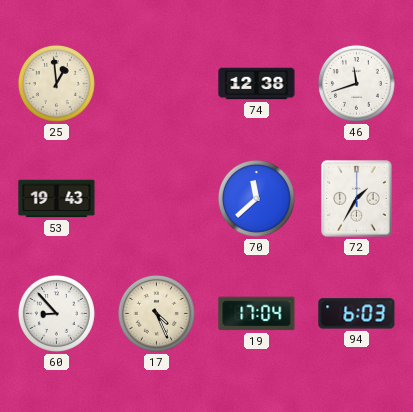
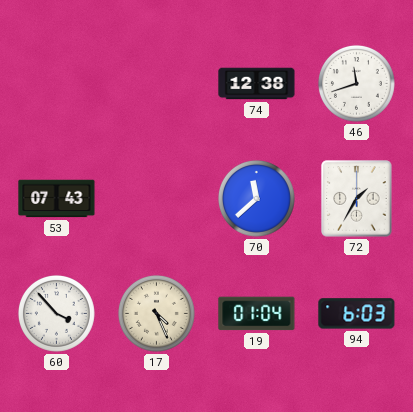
25: 12:59 -> none (56, 83)
53: 19:43 -> 07:43 (57, 199)
60: 8:53 -> 3:53 (56, 313)
19: 17:04 -> 01:04 (257, 314)
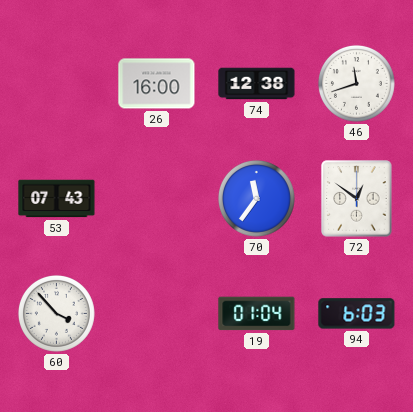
26: none -> 16:00 (157, 84)
70: 11:38 -> 11:36 (256, 198)
72: 1:35 -> 12:51 (357, 199)
17: 4:26 -> none (156, 313)
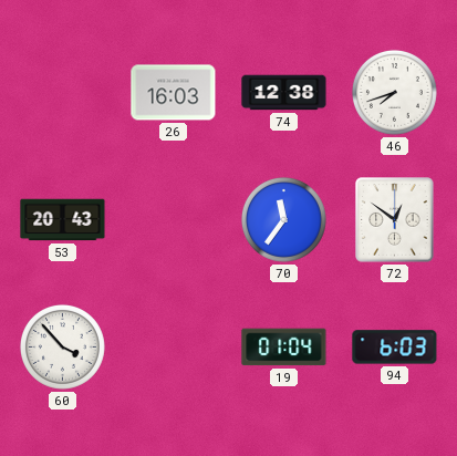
26: 16:00 -> 16:03 (174, 93)
46: 11:42 -> 7:42 (394, 92)
53: 07:43 -> 20:43 (63, 220)
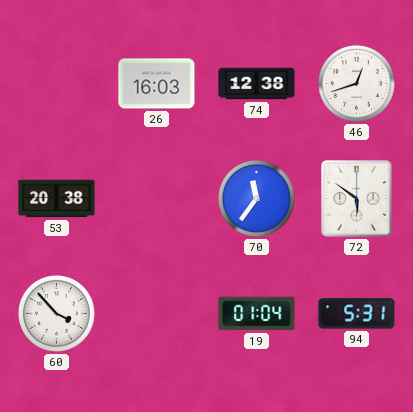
46: 7:42 -> 12:42 (356, 83)
53: 20:43 -> 20:38 (57, 199)
72: 12:51 -> 5:51 (357, 199)
94: 6:03 -> 5:31 (357, 314)
